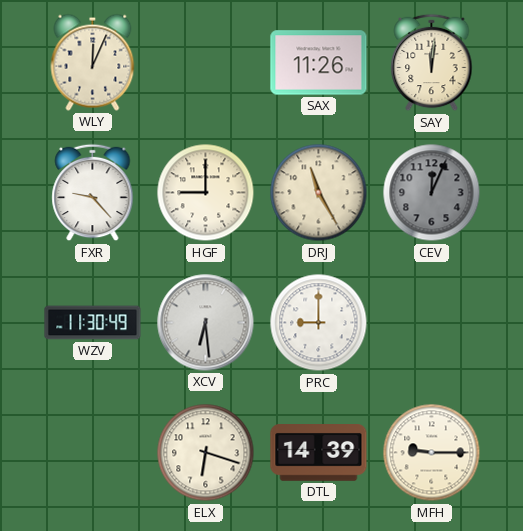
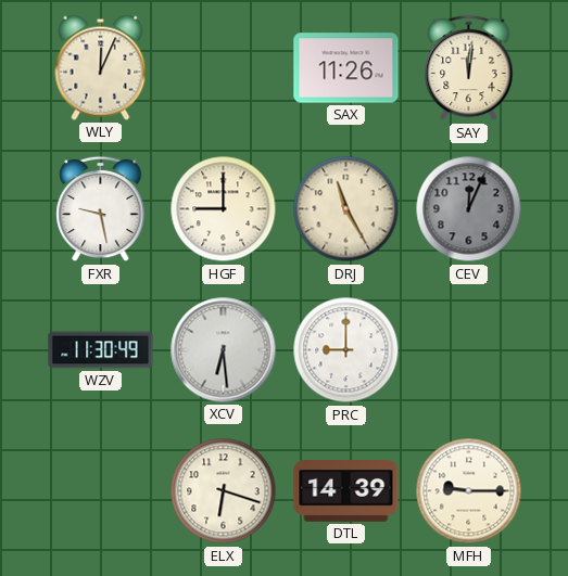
FXR: 9:23 -> 9:28 (101, 209)
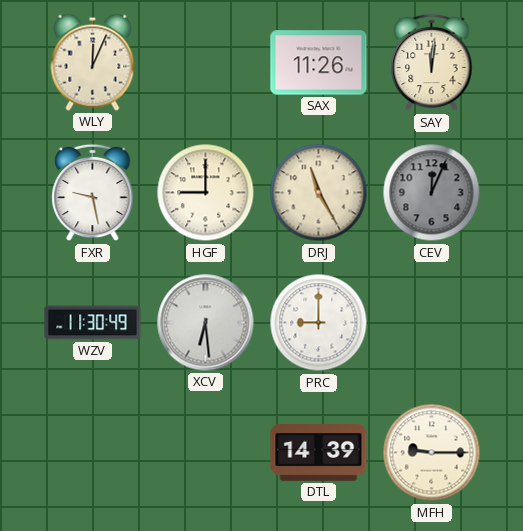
ELX: 6:18 -> none (224, 491)
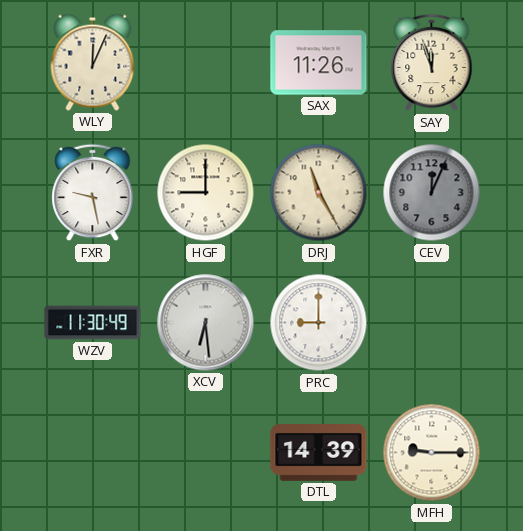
SAY: 12:01 -> 11:57 (432, 63)
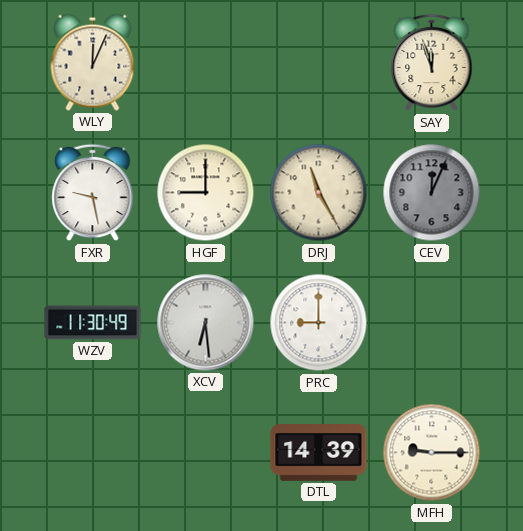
SAX: 11:26 -> none (319, 63)
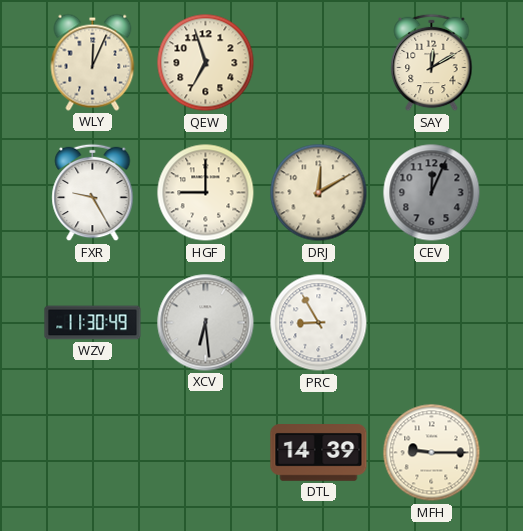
QEW: none -> 6:57 (206, 63)
SAY: 11:57 -> 12:10 (432, 63)
FXR: 9:28 -> 9:25 (93, 193)
DRJ: 11:25 -> 12:10 (319, 193)
PRC: 9:00 -> 8:55 (319, 323)
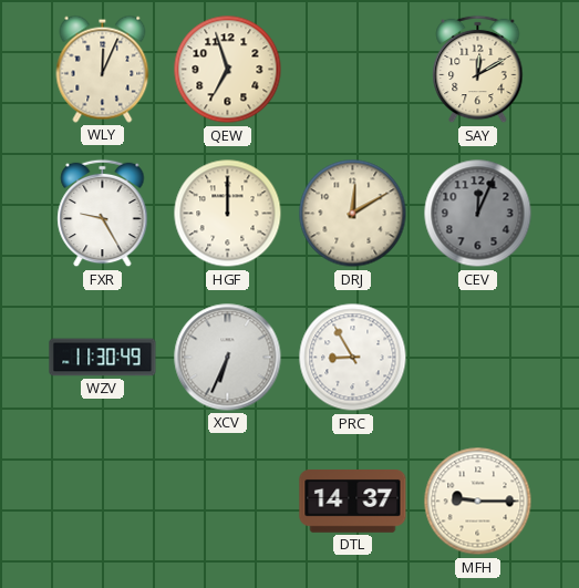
HGF: 9:00 -> 12:00 (228, 214)
XCV: 6:29 -> 6:34 (228, 358)
DTL: 14:39 -> 14:37 (353, 502)
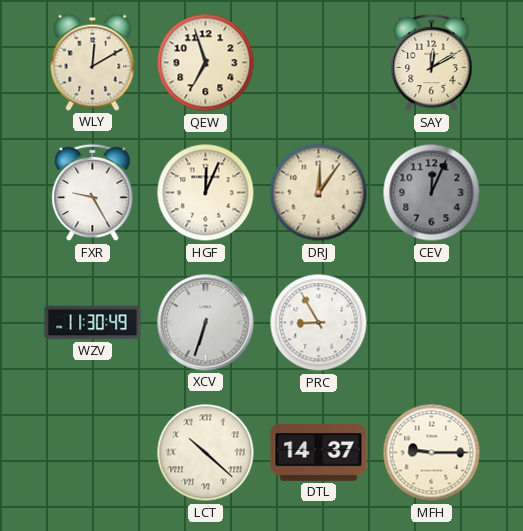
WLY: 12:04 -> 12:10 (93, 62)
HGF: 12:00 -> 12:04 (206, 193)
DRJ: 12:10 -> 12:06 (319, 193)
XCV: 6:34 -> 6:33 (206, 323)
LCT: none -> 10:22 (206, 453)
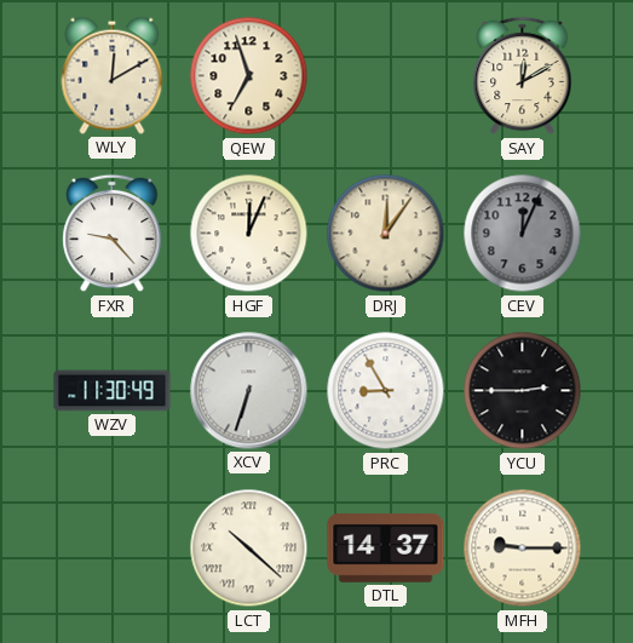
FXR: 9:25 -> 9:23 (113, 234)
YCU: none -> 2:45 (523, 391)
